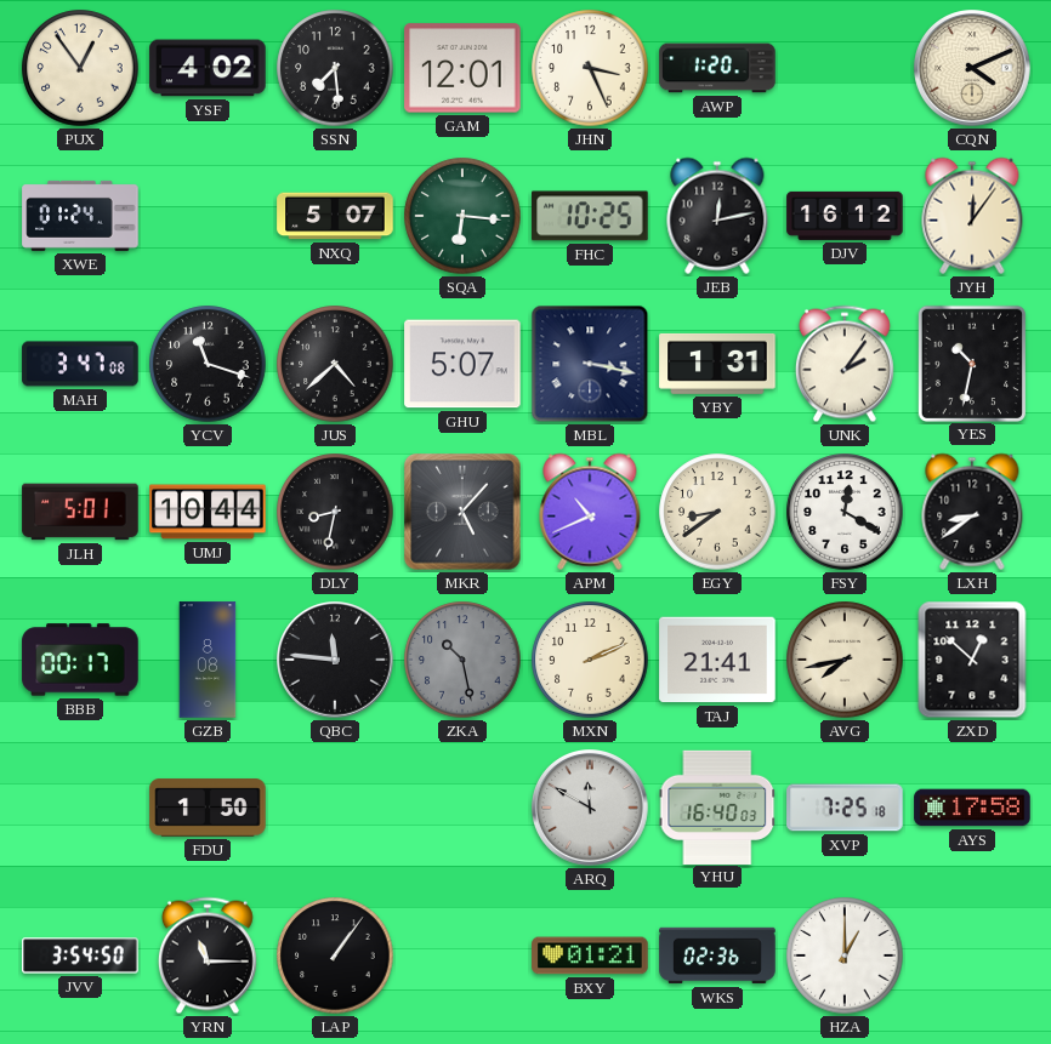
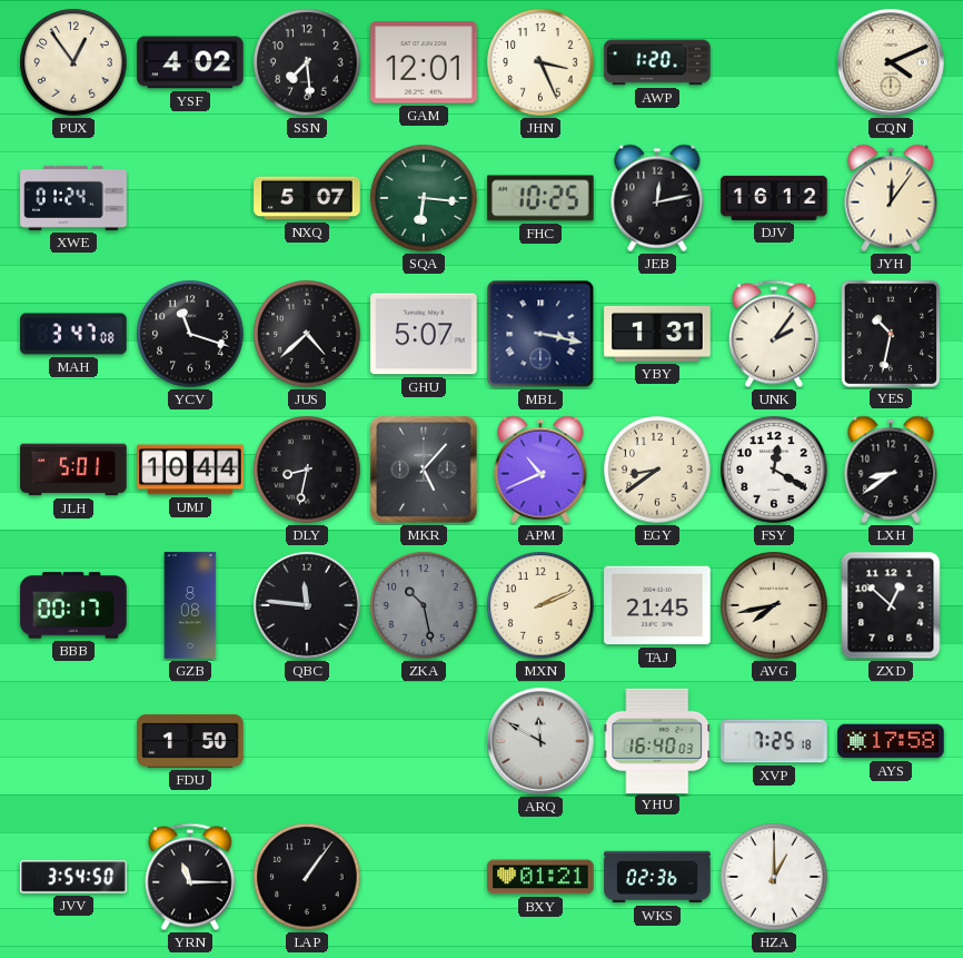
TAJ: 21:41 -> 21:45 (657, 605)
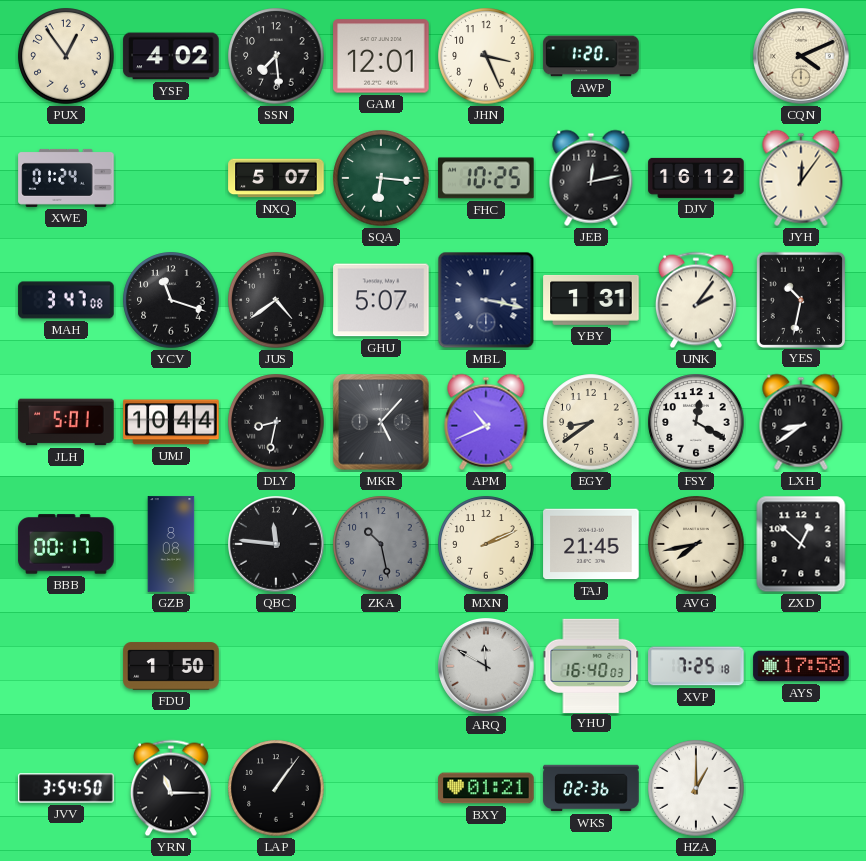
JUS: 4:38 -> 4:39 (276, 300)
